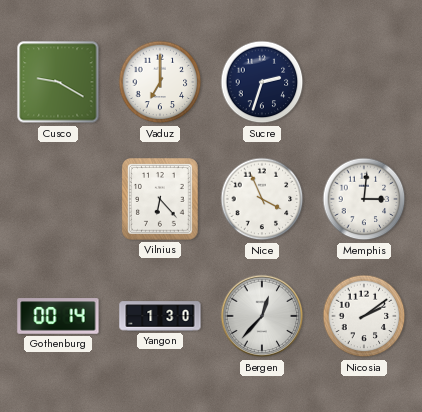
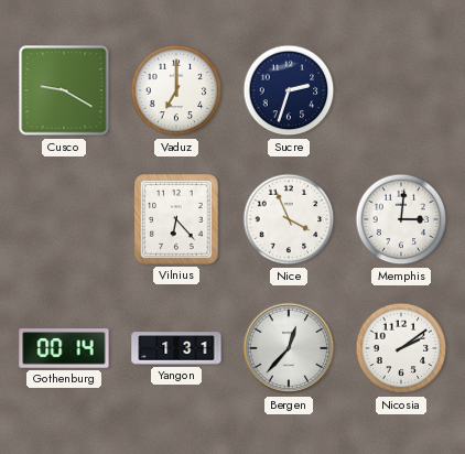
Yangon: 1:30 -> 1:31 (176, 348)
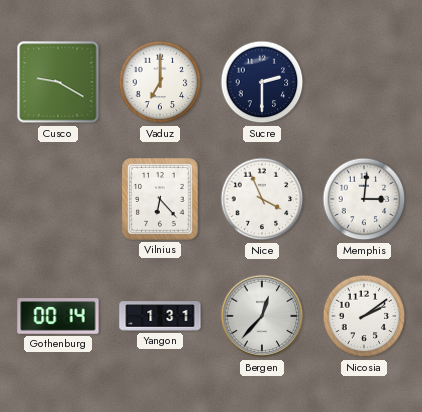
Sucre: 2:33 -> 2:30 (262, 82)
